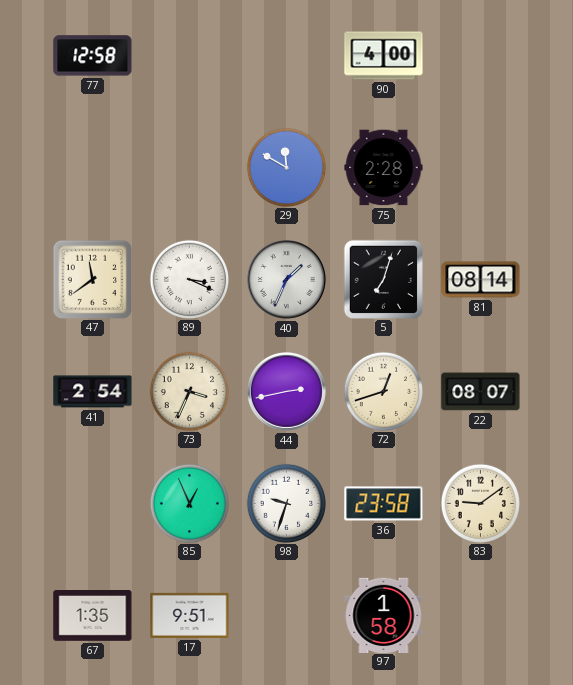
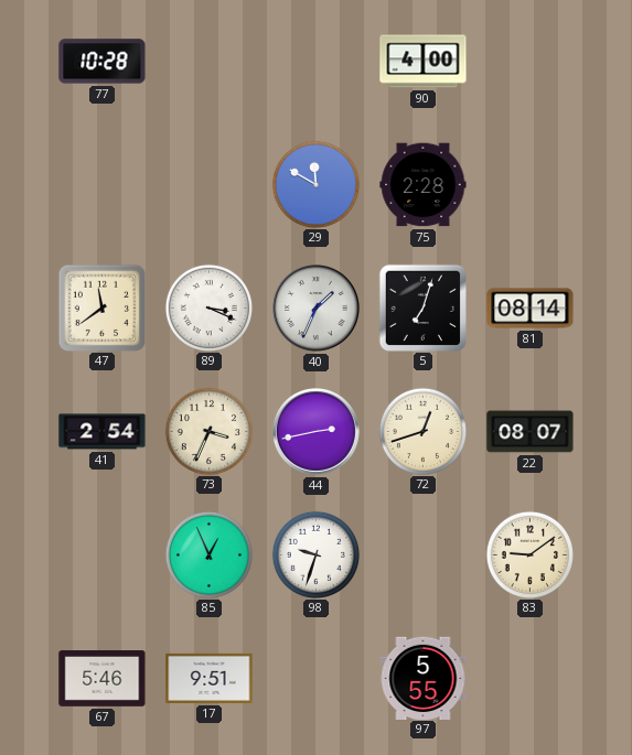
77: 12:58 -> 10:28 (103, 62)
36: 23:58 -> none (384, 504)
67: 1:35 -> 5:46 (103, 679)
97: 1:58 -> 5:55 (424, 678)
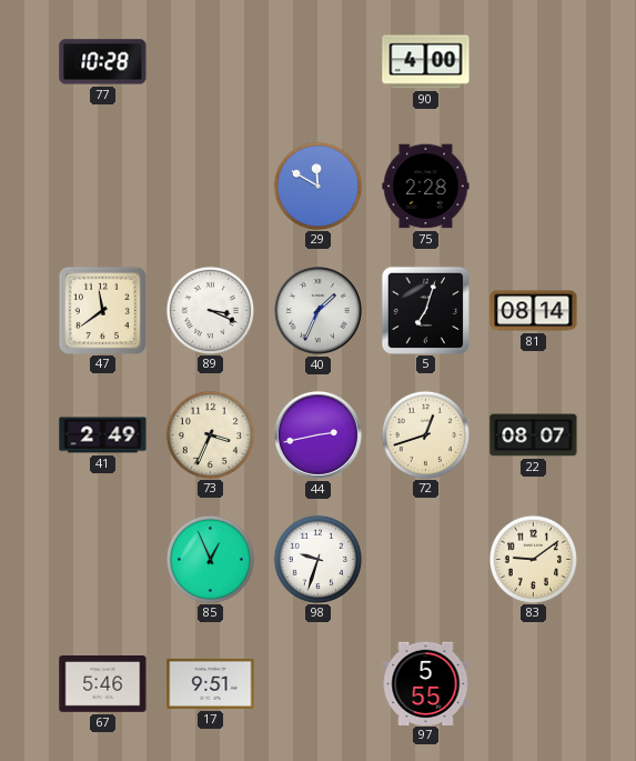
41: 2:54 -> 2:49 (103, 435)
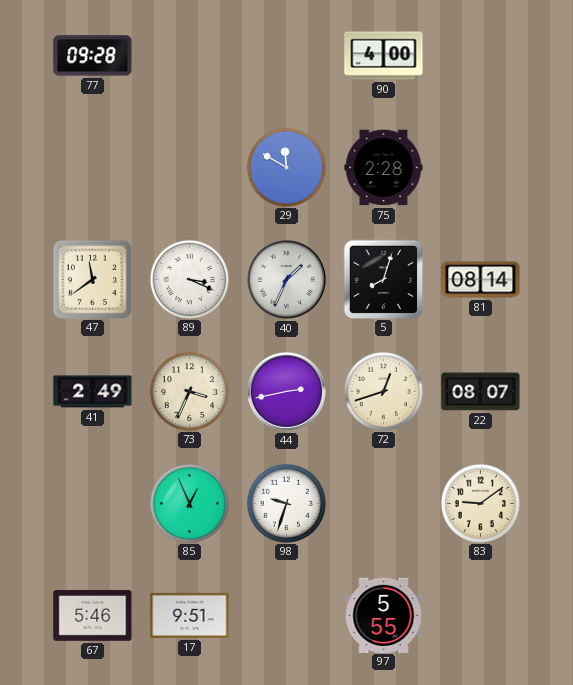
77: 10:28 -> 09:28 (93, 56)
5: 7:03 -> 8:03 (383, 279)
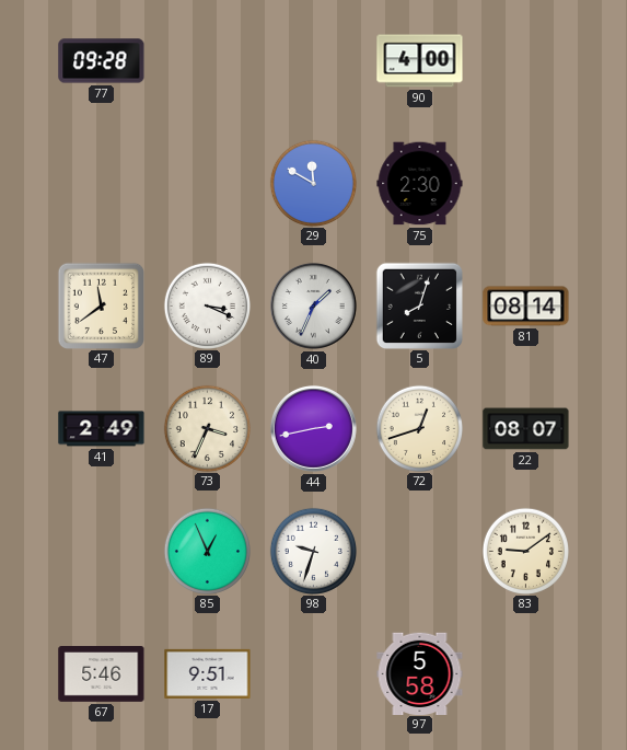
75: 2:28 -> 2:30 (420, 184)
97: 5:55 -> 5:58 (420, 673)
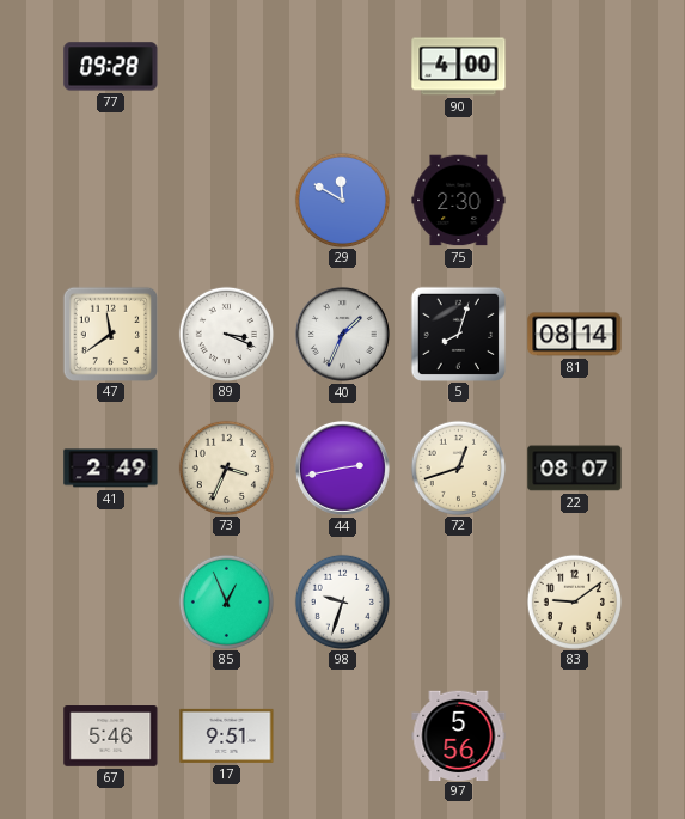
97: 5:58 -> 5:56 (459, 735)
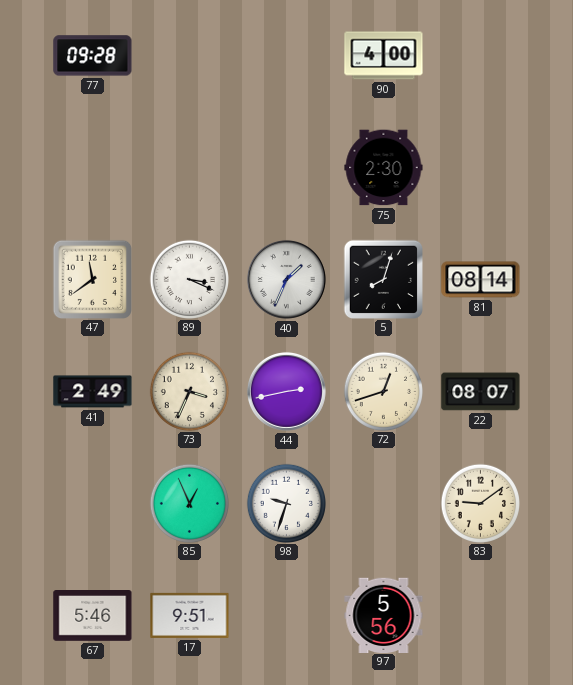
29: 11:50 -> none (342, 200)
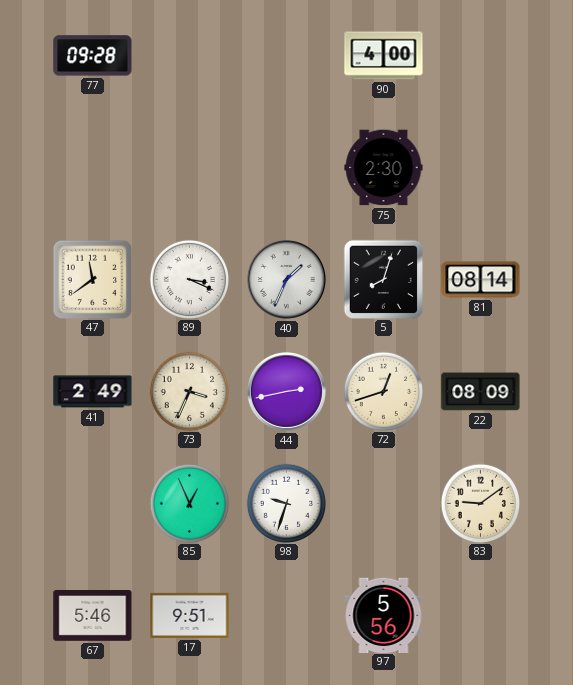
22: 08:07 -> 08:09 (481, 392)
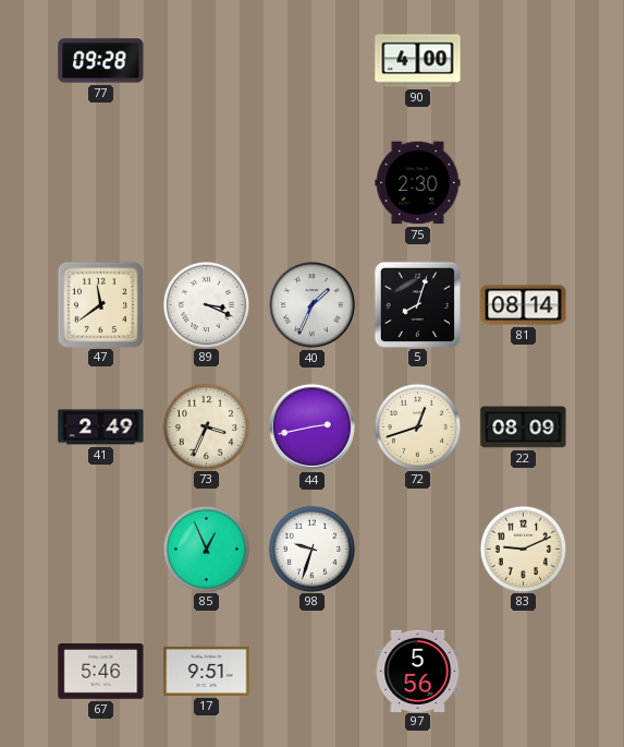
83: 9:09 -> 9:11 (523, 549)
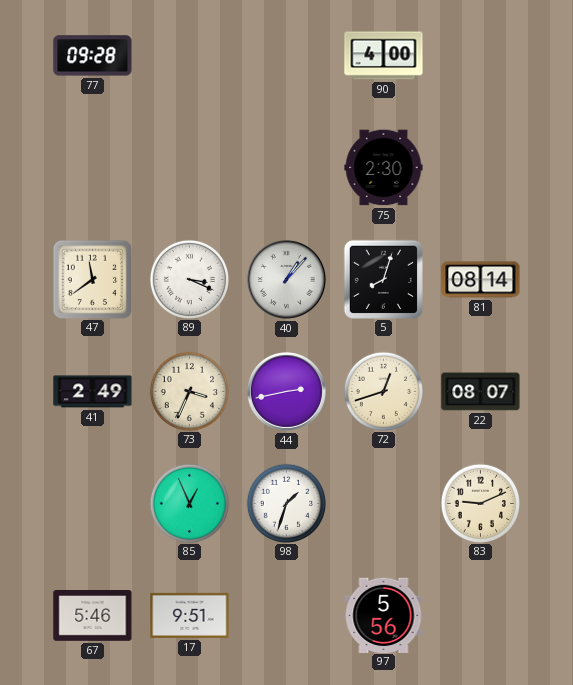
40: 1:34 -> 1:07 (286, 279)
22: 08:09 -> 08:07 (481, 392)
98: 9:33 -> 1:33 (286, 503)
